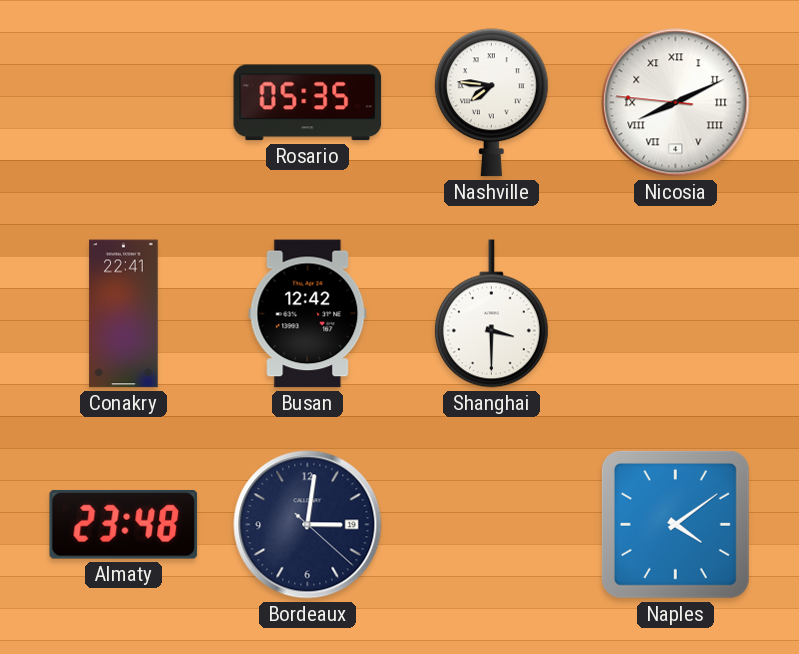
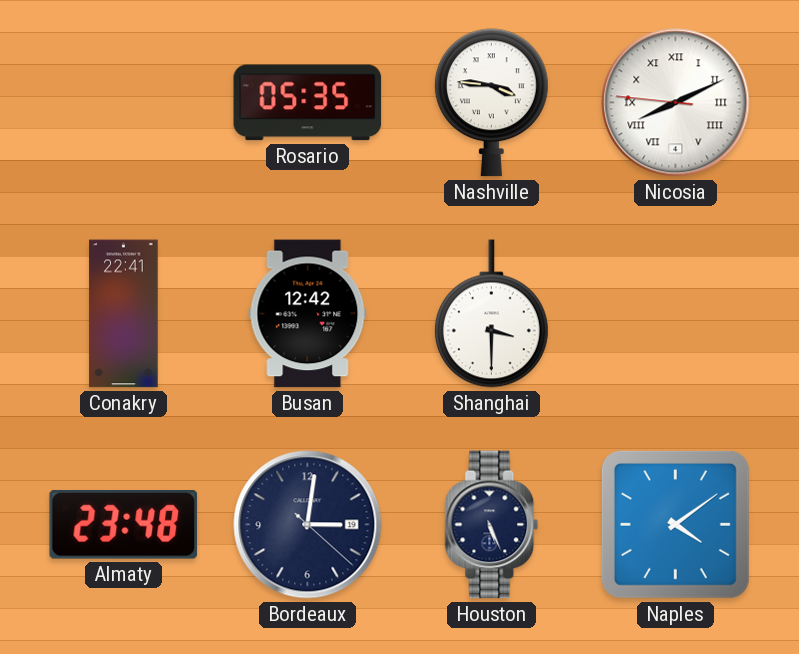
Nashville: 7:46 -> 3:46 (491, 103)
Houston: none -> 5:26 (492, 525)
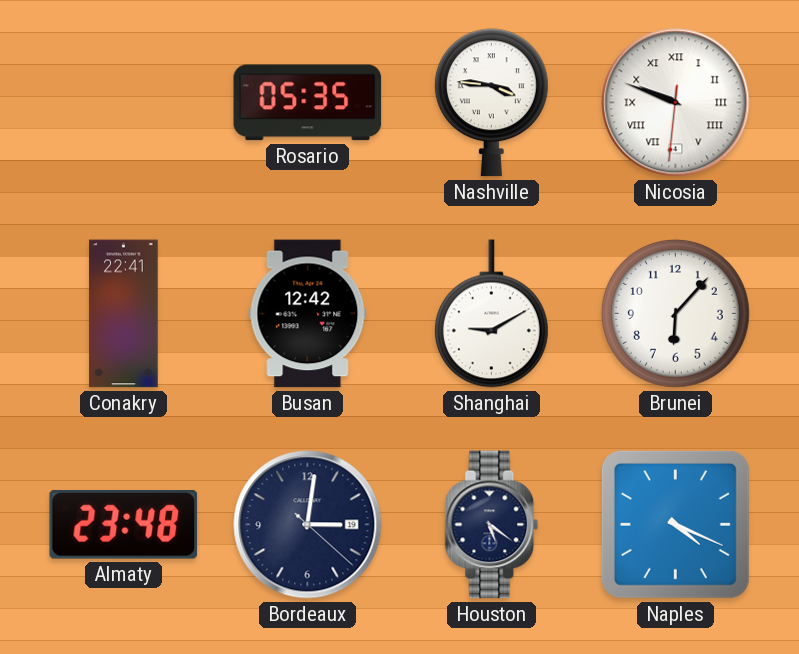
Nicosia: 8:10 -> 9:48 (676, 103)
Shanghai: 3:30 -> 9:10 (491, 314)
Brunei: none -> 6:07 (675, 313)
Houston: 5:26 -> 5:21 (492, 525)
Naples: 4:09 -> 4:19 (675, 524)
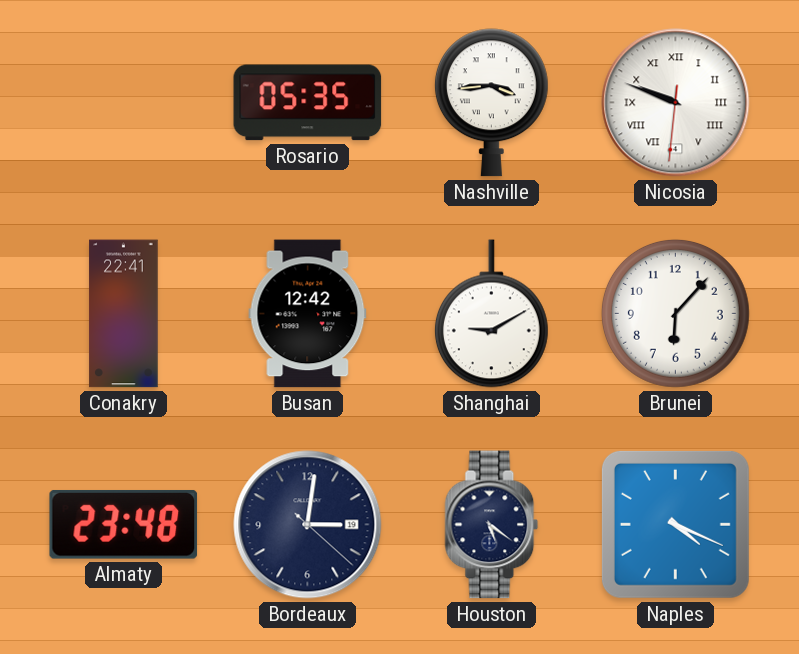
Nashville: 3:46 -> 3:44 (491, 103)
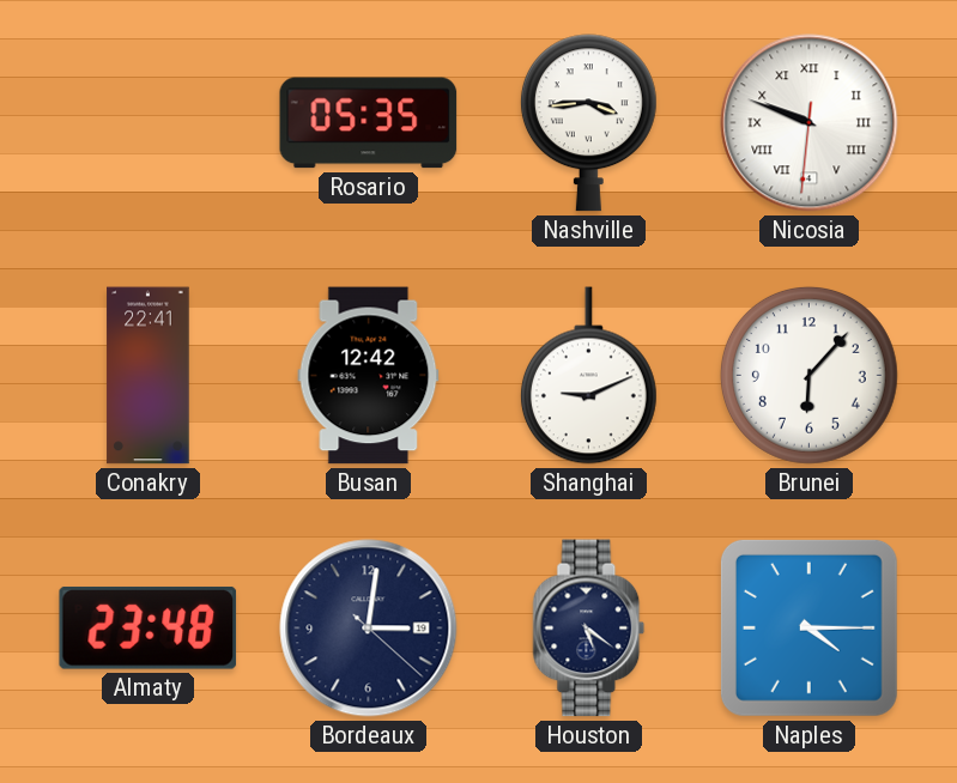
Shanghai: 9:10 -> 9:11 (588, 376)
Naples: 4:19 -> 4:15 (808, 627)
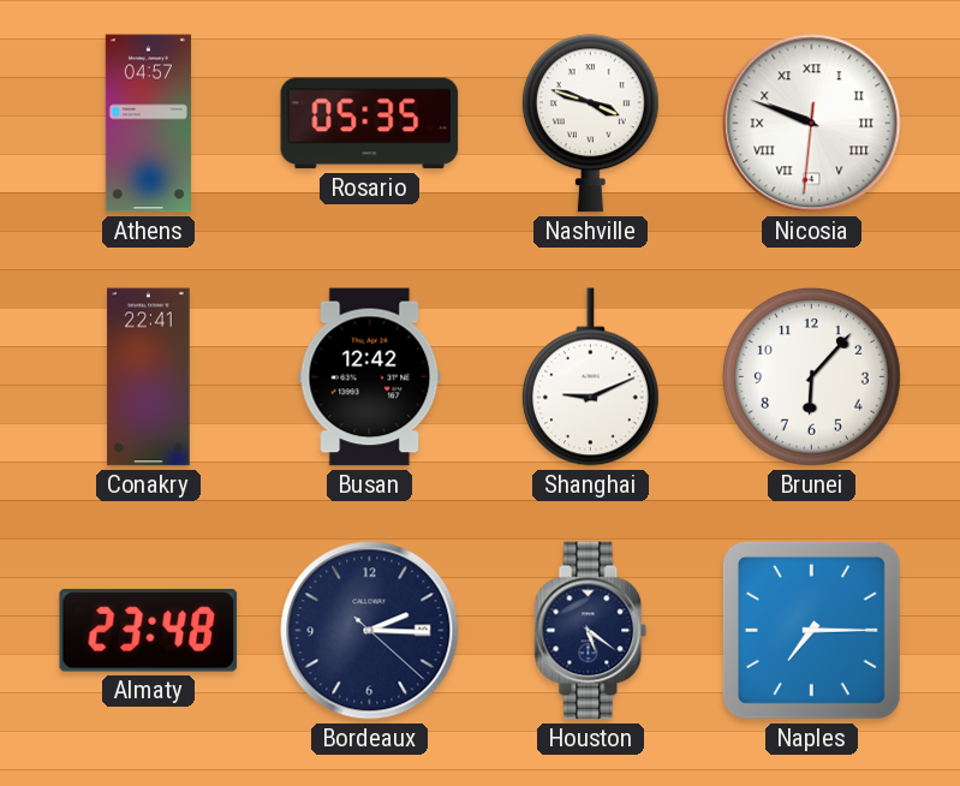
Athens: none -> 04:57 (148, 124)
Nashville: 3:44 -> 3:48 (590, 124)
Bordeaux: 3:01 -> 2:15 (370, 631)
Naples: 4:15 -> 7:15 (811, 630)
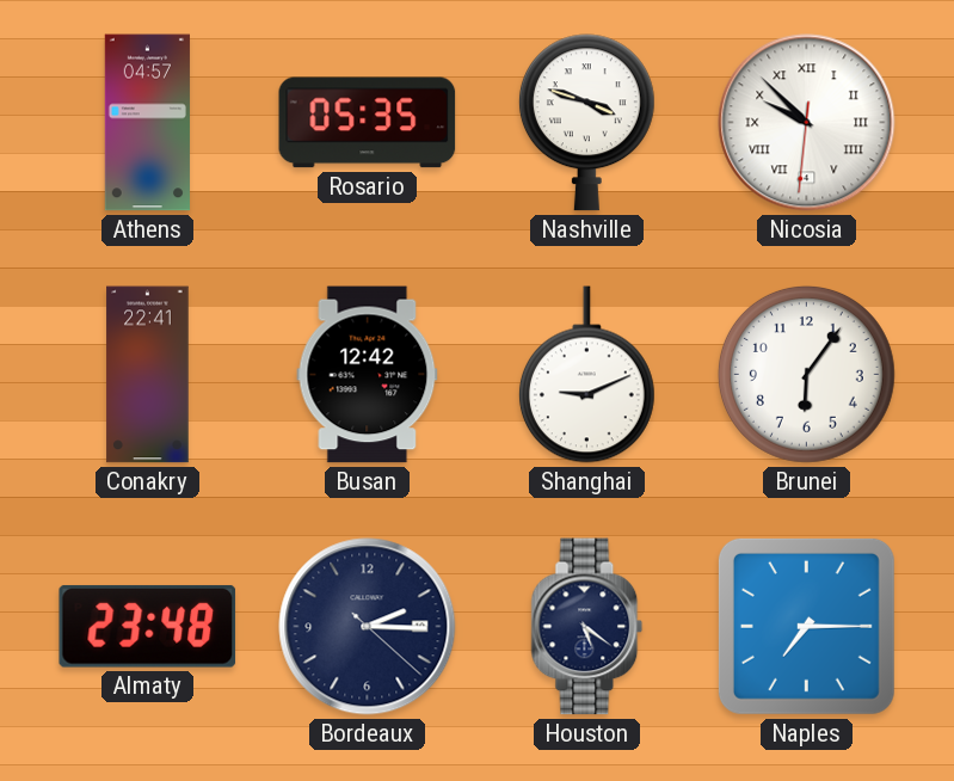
Nicosia: 9:48 -> 9:52 (807, 123)
Brunei: 6:07 -> 6:06 (806, 374)
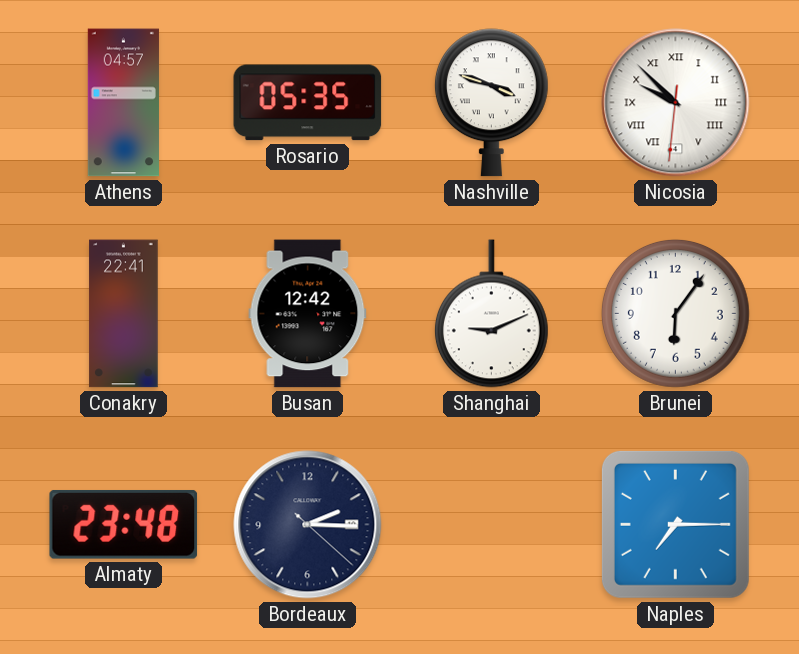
Houston: 5:21 -> none (587, 627)
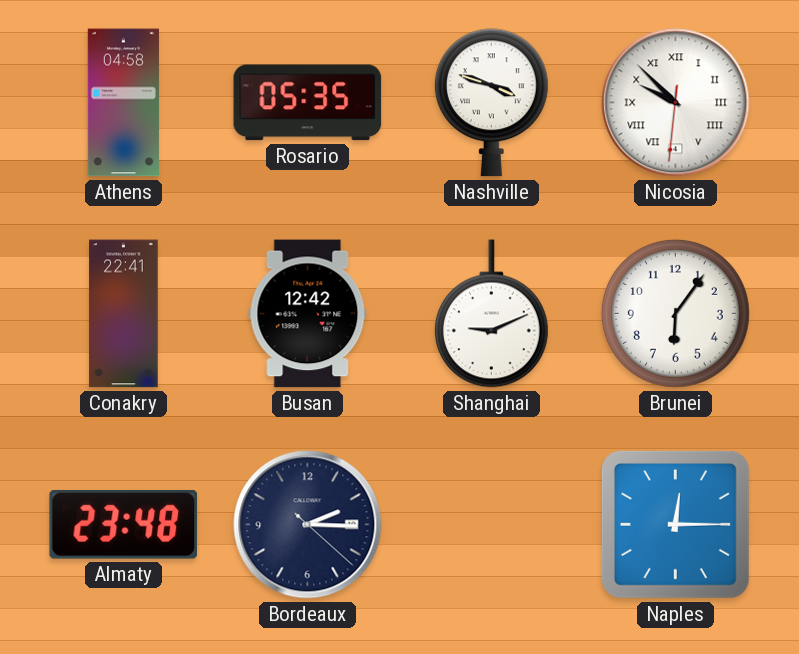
Athens: 04:57 -> 04:58 (123, 103)
Naples: 7:15 -> 12:15 (675, 524)
